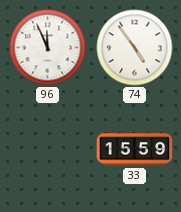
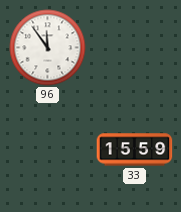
96: 11:56 -> 11:54 (48, 48)
74: 4:54 -> none (135, 48)
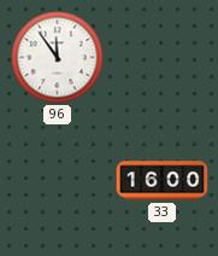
33: 15:59 -> 16:00 (163, 181)
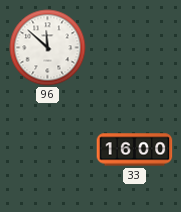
96: 11:54 -> 11:52 (48, 48)
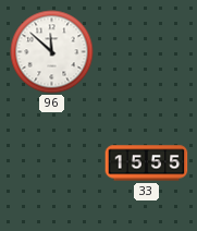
33: 16:00 -> 15:55 (147, 163)
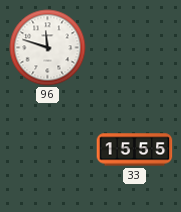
96: 11:52 -> 11:48 (48, 48)
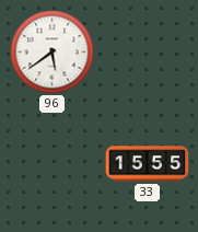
96: 11:48 -> 5:39 (53, 53)
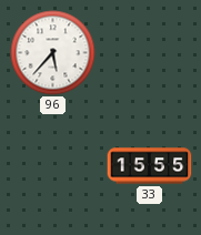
96: 5:39 -> 5:37 (53, 53)
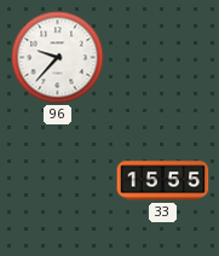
96: 5:37 -> 9:37 (58, 58)
